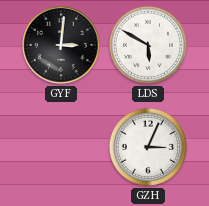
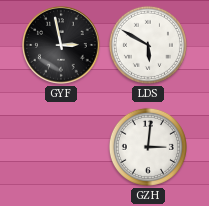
GYF: 3:01 -> 2:58 (61, 45)
GZH: 3:04 -> 3:01 (148, 147)
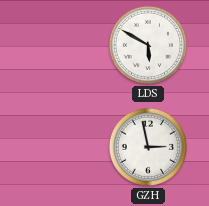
GYF: 2:58 -> none (61, 45)
GZH: 3:01 -> 2:58 (148, 147)
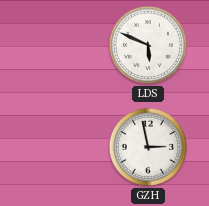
LDS: 5:50 -> 5:49 (148, 45)
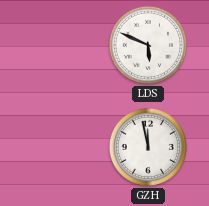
GZH: 2:58 -> 11:58 (148, 147)
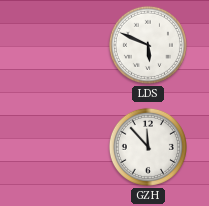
GZH: 11:58 -> 11:53 (148, 147)
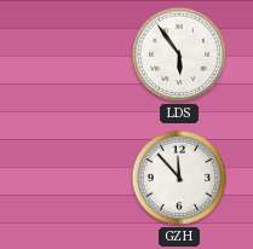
LDS: 5:49 -> 5:54 (179, 54)
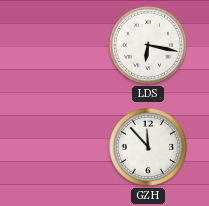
LDS: 5:54 -> 6:17 (148, 45)
